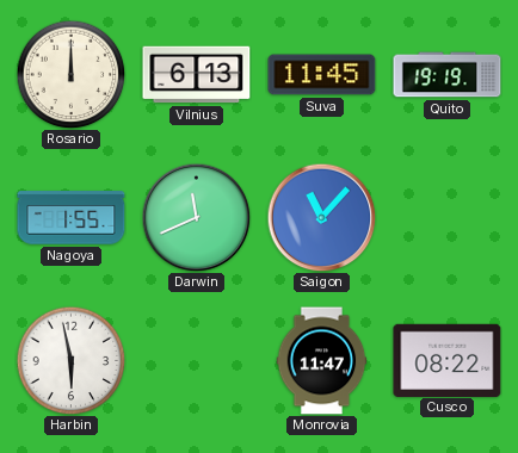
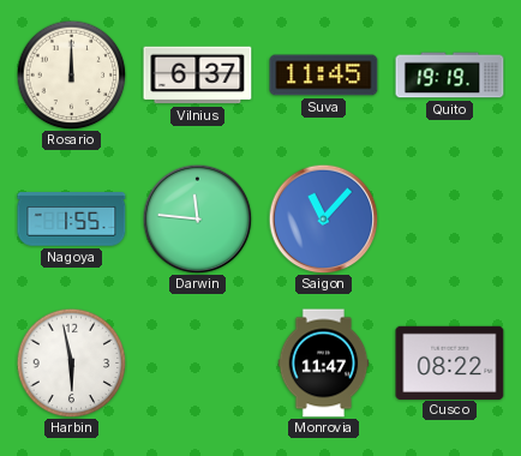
Vilnius: 6:13 -> 6:37 (198, 76)
Darwin: 11:41 -> 11:46 (197, 218)
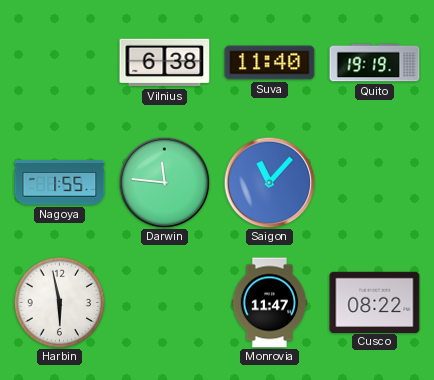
Rosario: 12:00 -> none (71, 74)
Vilnius: 6:37 -> 6:38 (165, 63)
Suva: 11:45 -> 11:40 (270, 63)
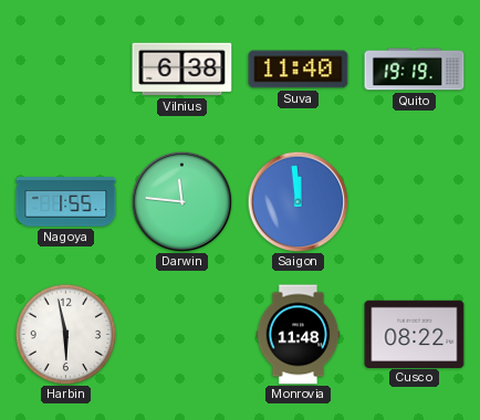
Saigon: 11:07 -> 11:59 (298, 201)
Monrovia: 11:47 -> 11:48 (299, 335)
